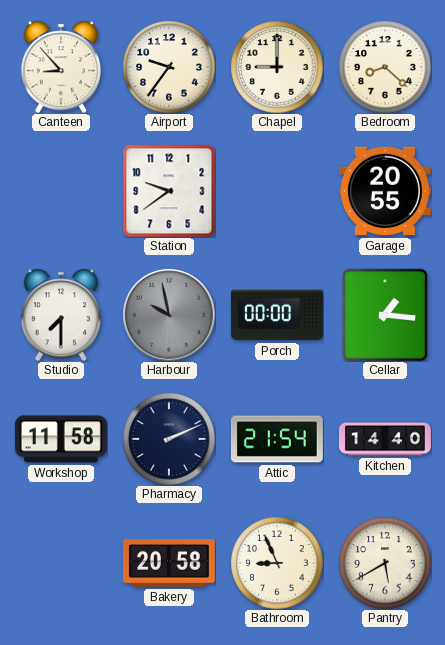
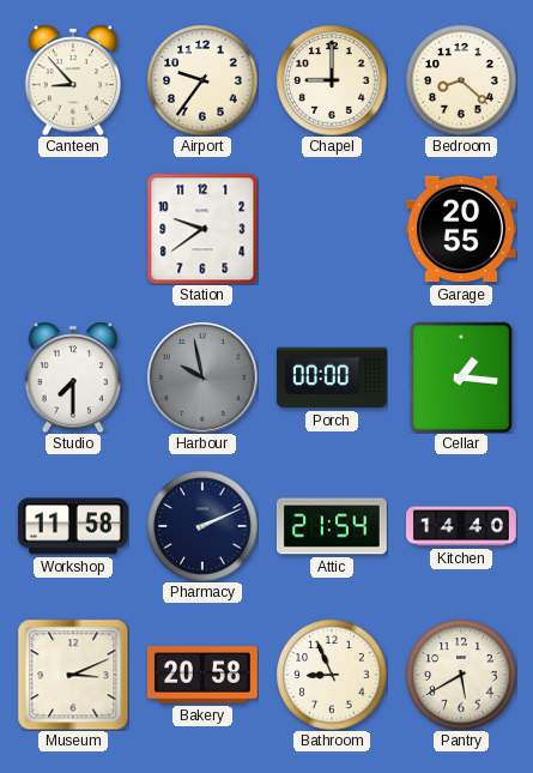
Museum: none -> 3:11 (73, 675)
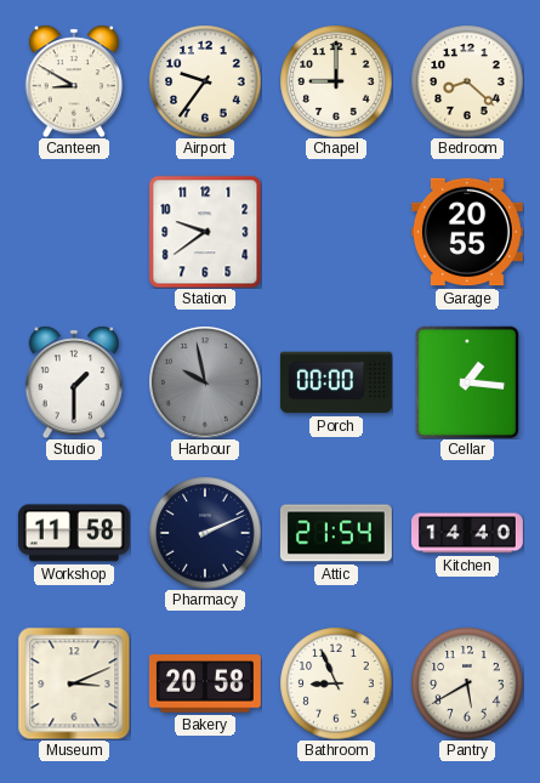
Canteen: 8:53 -> 8:50 (74, 81)
Studio: 7:30 -> 1:30 (74, 382)
